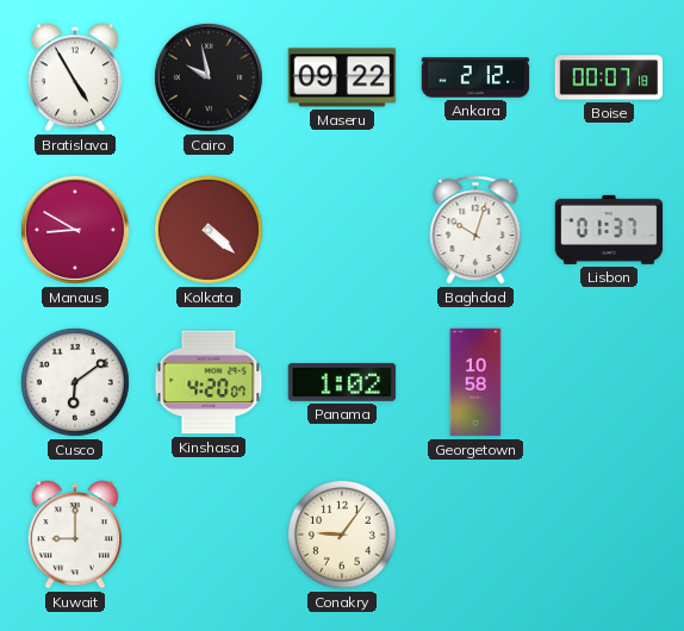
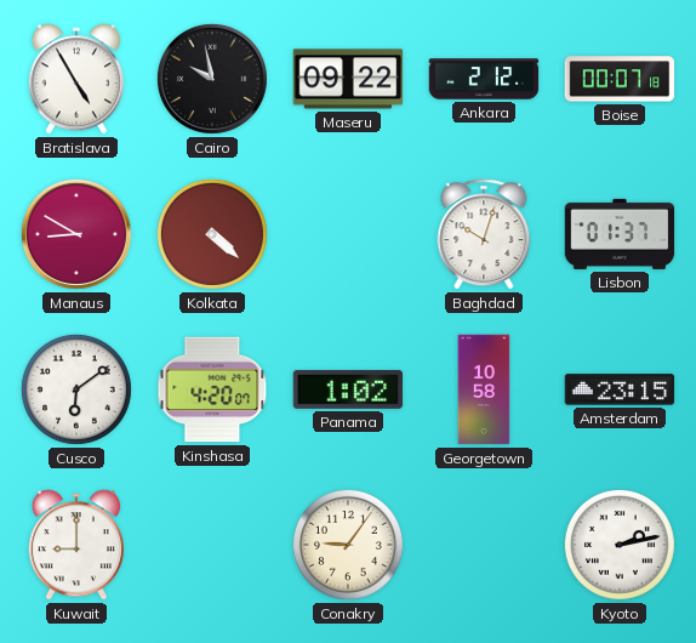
Amsterdam: none -> 23:15 (620, 389)
Kyoto: none -> 2:13 (620, 545)
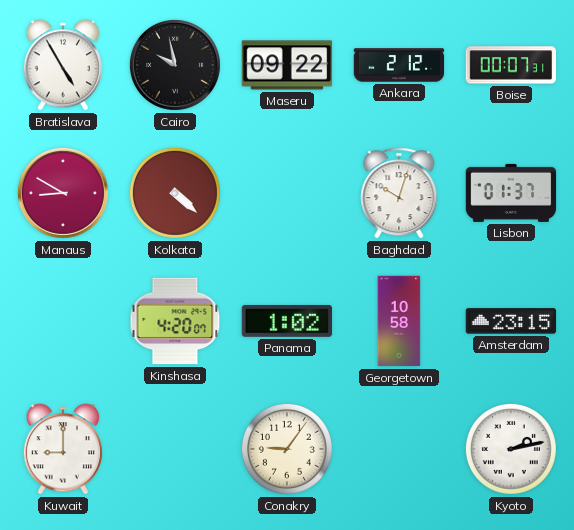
Boise: 00:07:18 -> 00:07:31 (511, 65)
Cusco: 6:09 -> none (76, 389)
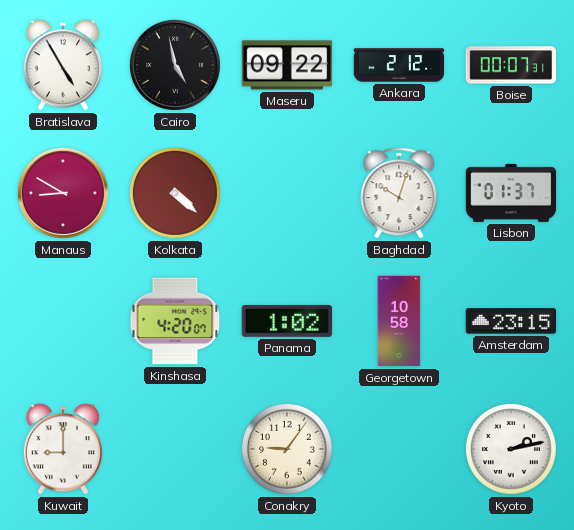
Cairo: 9:58 -> 4:58 (175, 65)
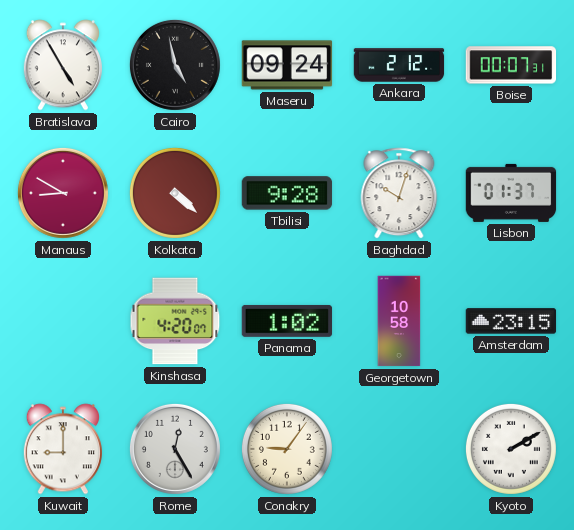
Maseru: 09:22 -> 09:24 (287, 65)
Tbilisi: none -> 9:28 (287, 193)
Rome: none -> 12:25 (175, 449)
Kyoto: 2:13 -> 2:10 (511, 449)
